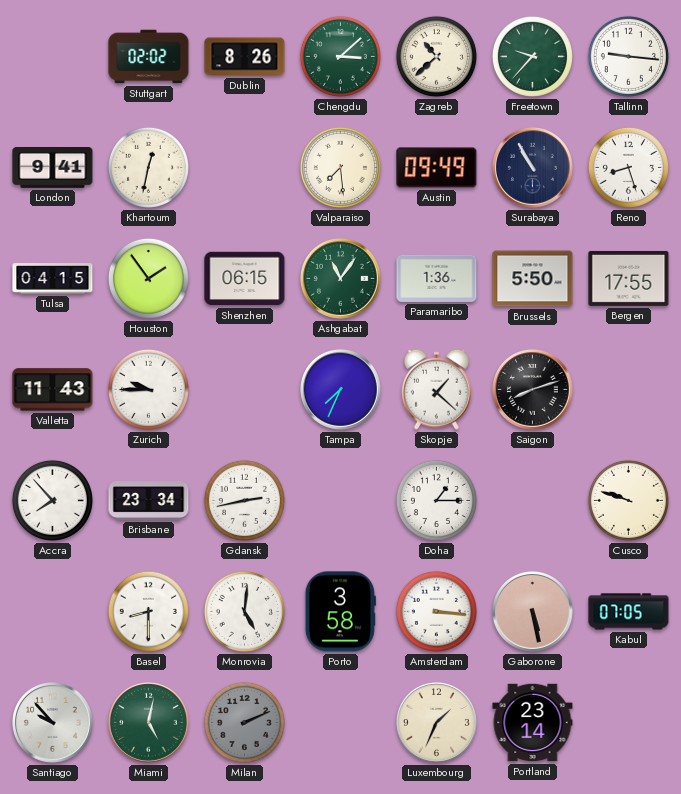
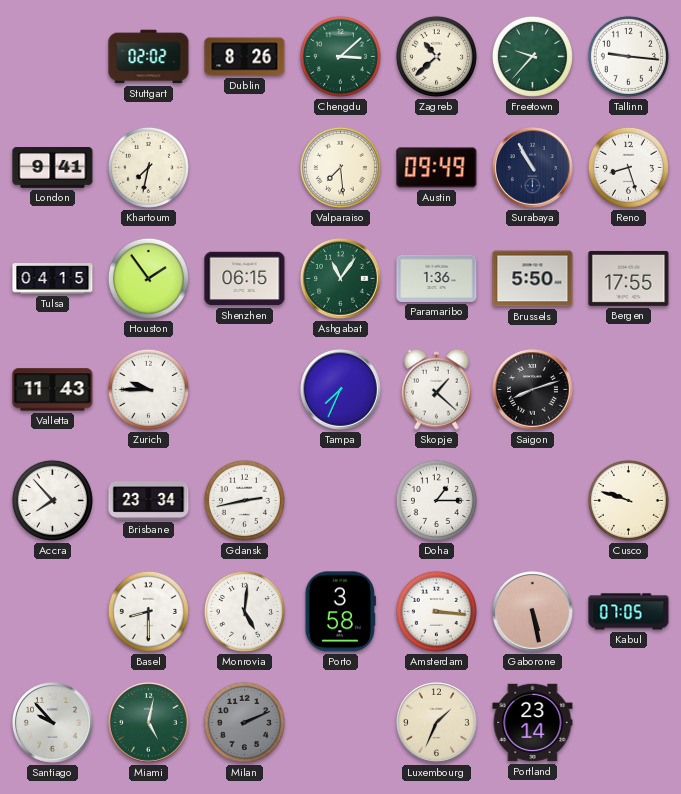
Khartoum: 12:32 -> 7:32 (148, 167)
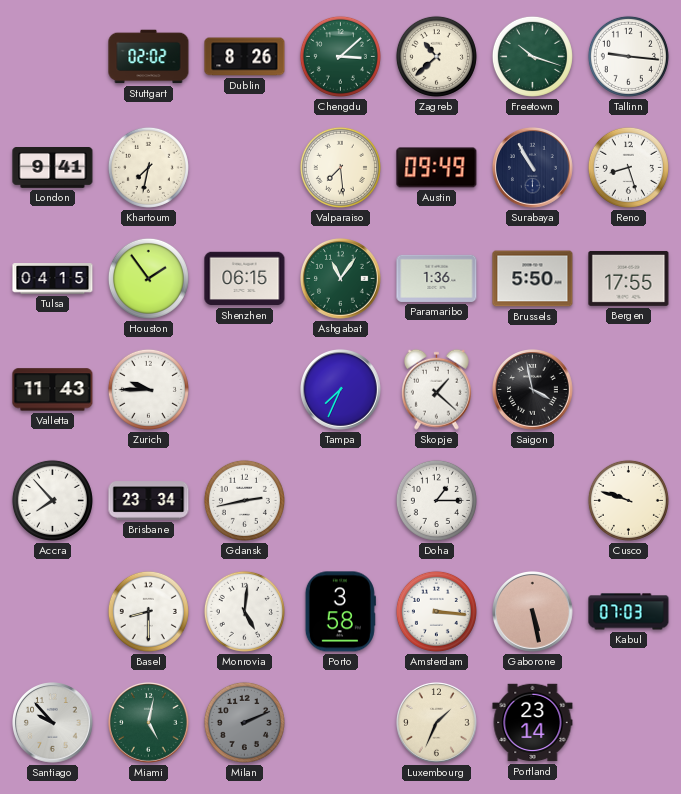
Freetown: 9:37 -> 10:18 (532, 56)
Saigon: 8:12 -> 3:58 (533, 390)
Kabul: 07:05 -> 07:03 (629, 612)
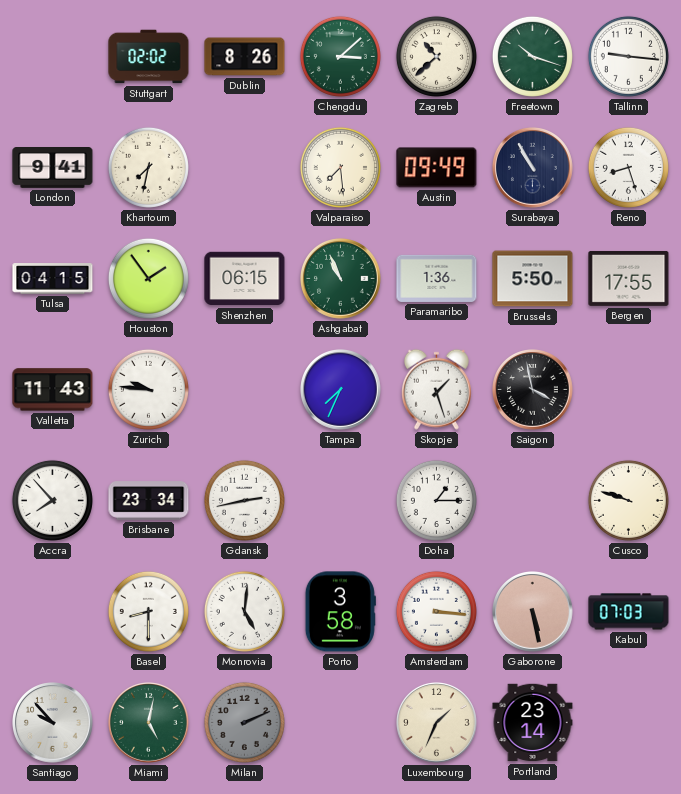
Ashgabat: 11:06 -> 10:56 (341, 279)
Zurich: 9:45 -> 9:46 (148, 389)
Skopje: 1:22 -> 1:27 (436, 389)
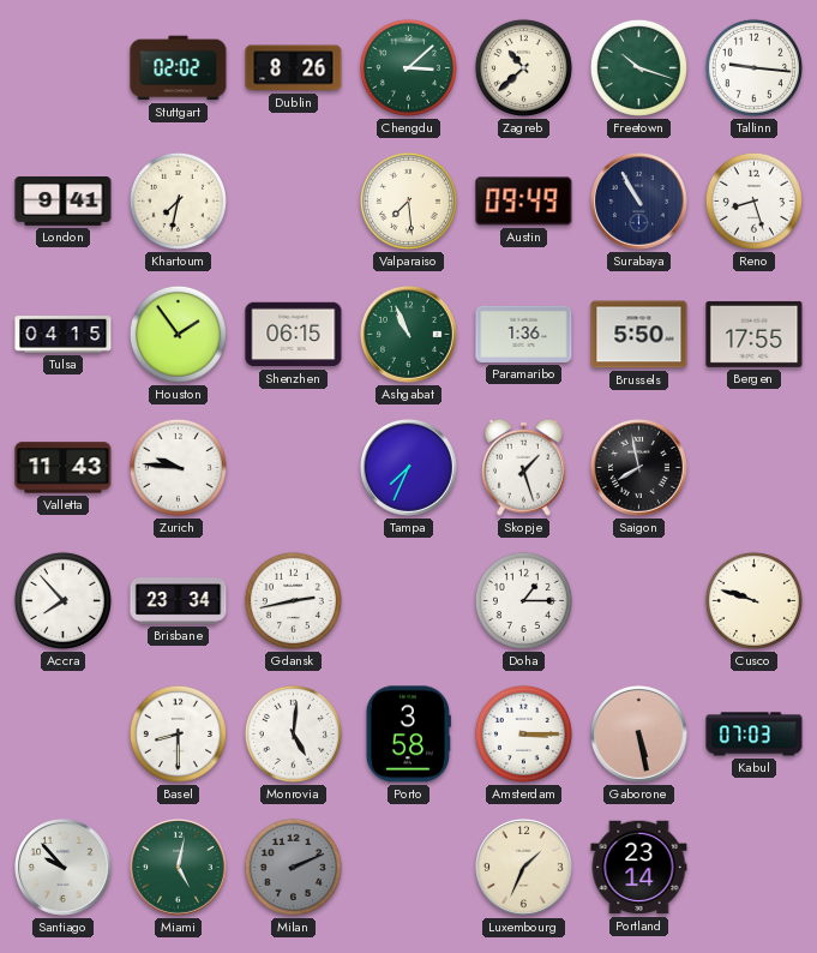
Saigon: 3:58 -> 7:58 (639, 468)
Amsterdam: 3:16 -> 3:15 (523, 733)
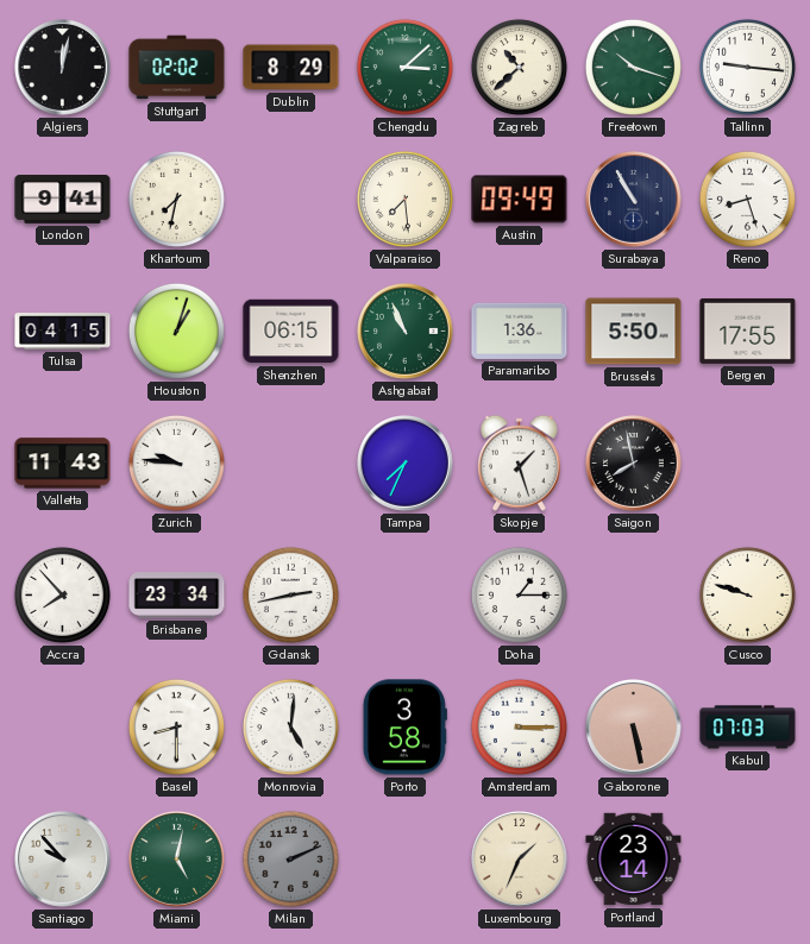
Algiers: none -> 12:02 (63, 68)
Dublin: 8:26 -> 8:29 (291, 68)
Houston: 1:54 -> 1:03 (176, 331)
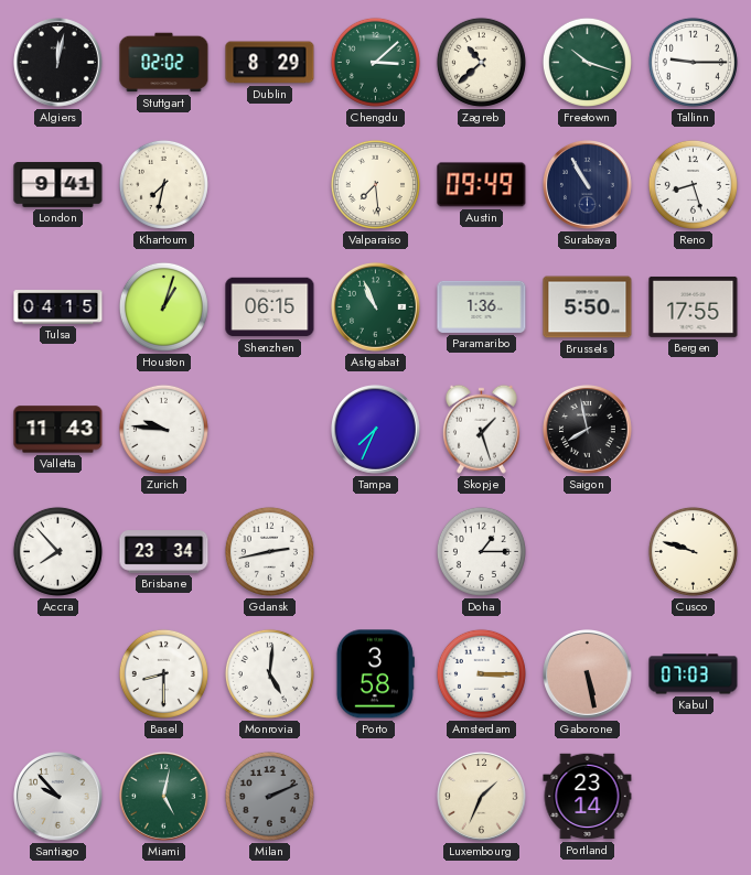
Tallinn: 9:16 -> 9:15 (693, 62)
